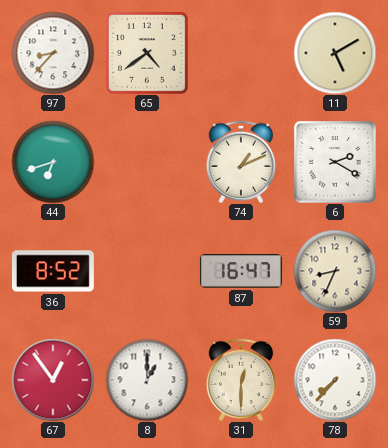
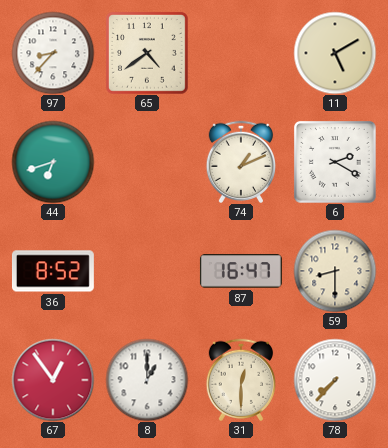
59: 8:34 -> 8:30 (335, 271)
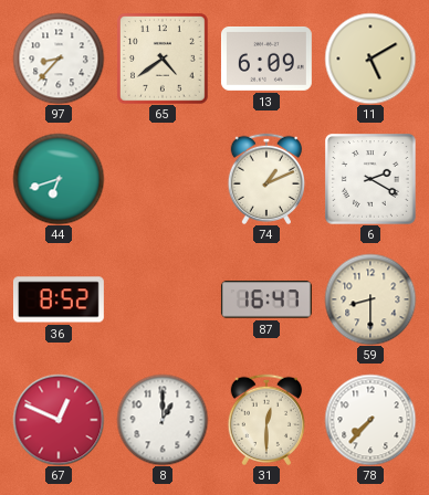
13: none -> 6:09 (266, 59)
67: 12:54 -> 12:49 (59, 420)
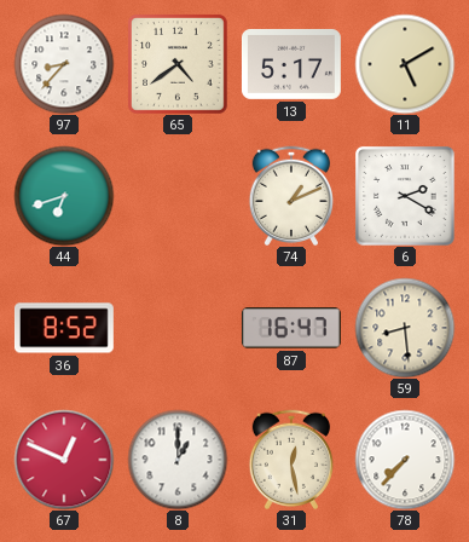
13: 6:09 -> 5:17 (291, 64)
59: 8:30 -> 8:29 (405, 328)
31: 12:30 -> 12:28 (290, 460)
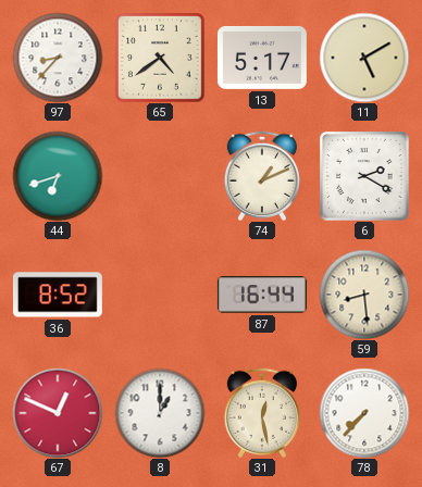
87: 16:47 -> 16:44 (262, 295)
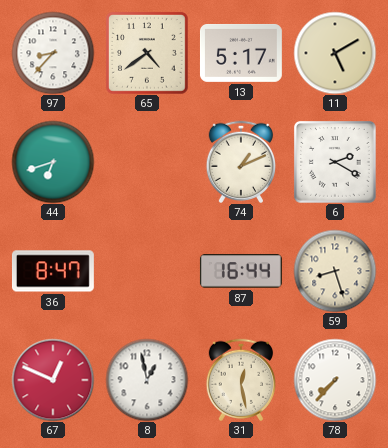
36: 8:52 -> 8:47 (53, 271)
59: 8:29 -> 8:27 (335, 271)
8: 1:00 -> 12:58 (147, 380)
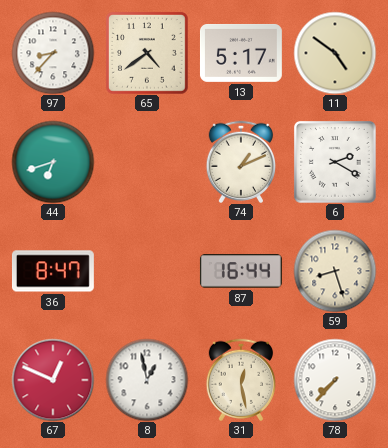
11: 5:10 -> 4:51 (335, 53)
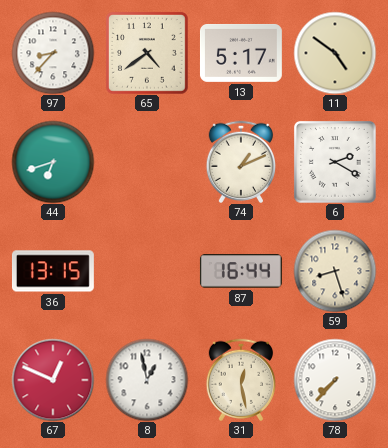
36: 8:47 -> 13:15 (53, 271)
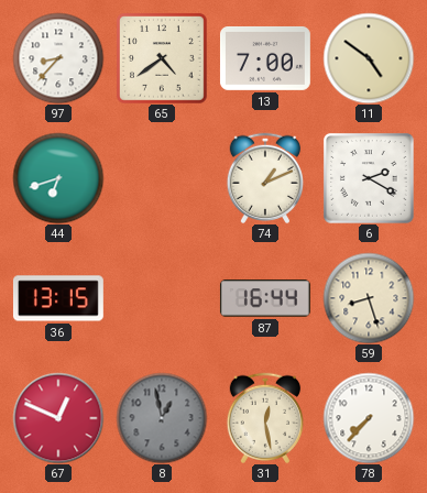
13: 5:17 -> 7:00 (265, 58)
8 dial: white -> grey (162, 418)
